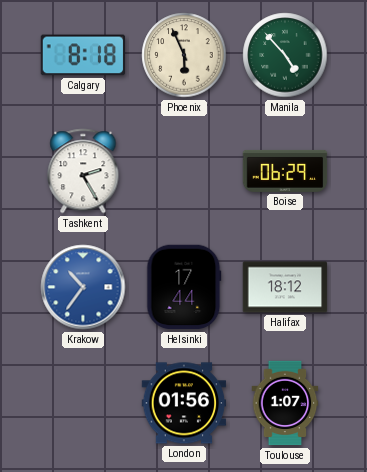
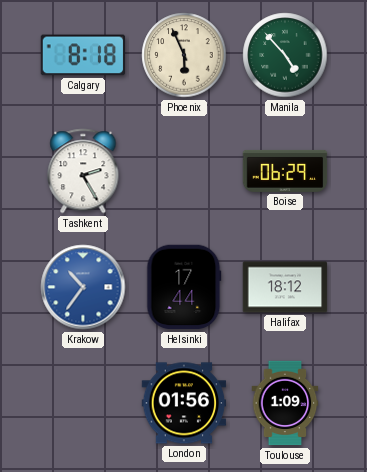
Toulouse: 1:07 -> 1:09 (285, 403)
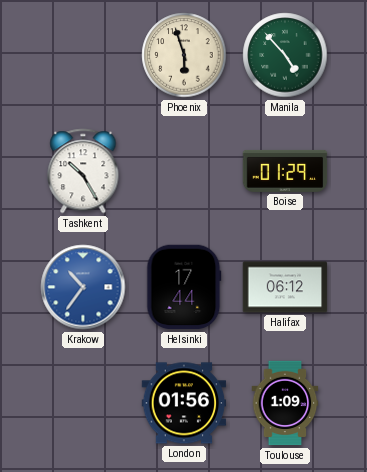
Calgary: 8:18 -> none (83, 55)
Phoenix: 5:56 -> 5:57 (184, 55)
Tashkent: 2:25 -> 10:25 (83, 171)
Boise: 06:29 -> 01:29 (285, 171)
Halifax: 18:12 -> 06:12 (285, 287)
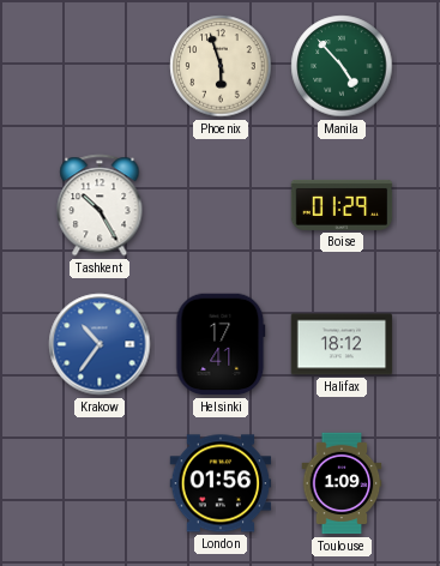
Helsinki: 17:44 -> 17:41 (221, 344)
Halifax: 06:12 -> 18:12 (342, 344)
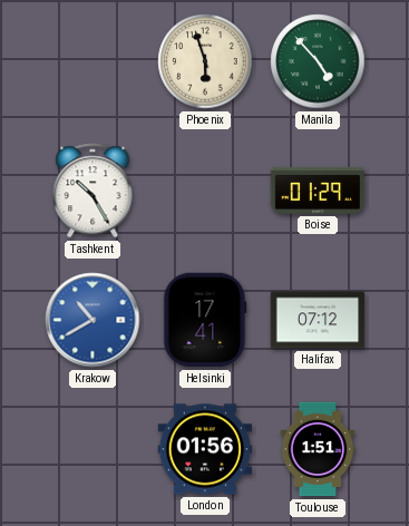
Krakow: 10:36 -> 10:40 (92, 320)
Halifax: 18:12 -> 07:12 (318, 320)
Toulouse: 1:09 -> 1:51 (318, 449)
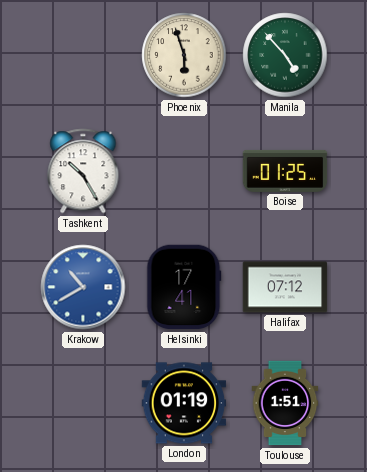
Boise: 01:29 -> 01:25 (285, 171)
London: 01:56 -> 01:19 (184, 403)
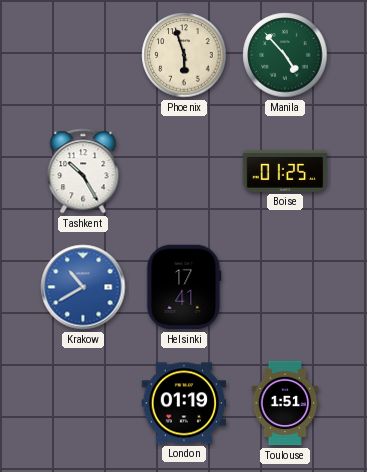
Halifax: 07:12 -> none (285, 287)
